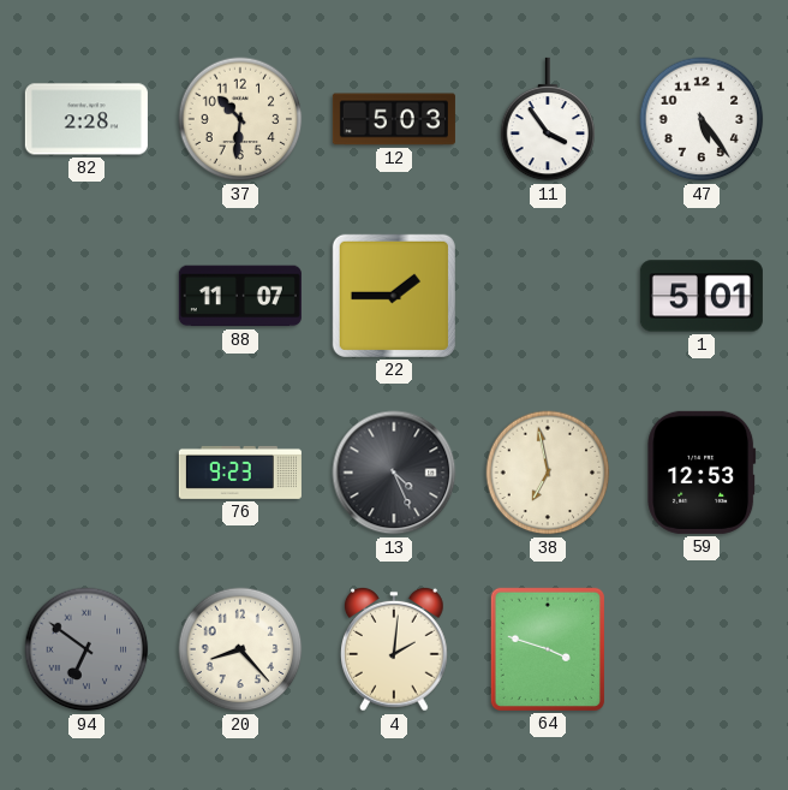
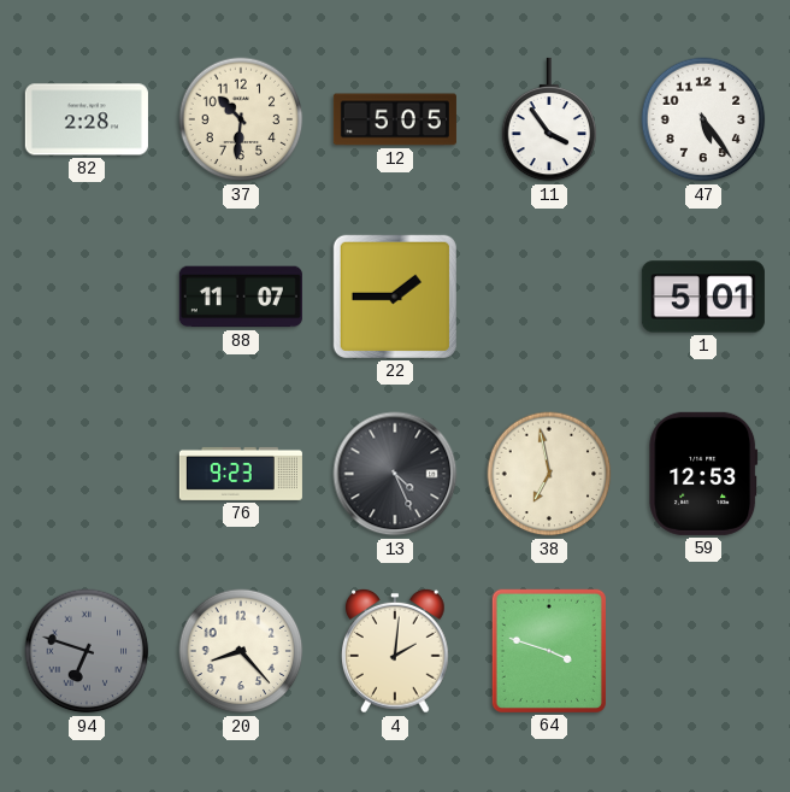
12: 5:03 -> 5:05 (395, 119)
94: 6:51 -> 6:48 (87, 651)
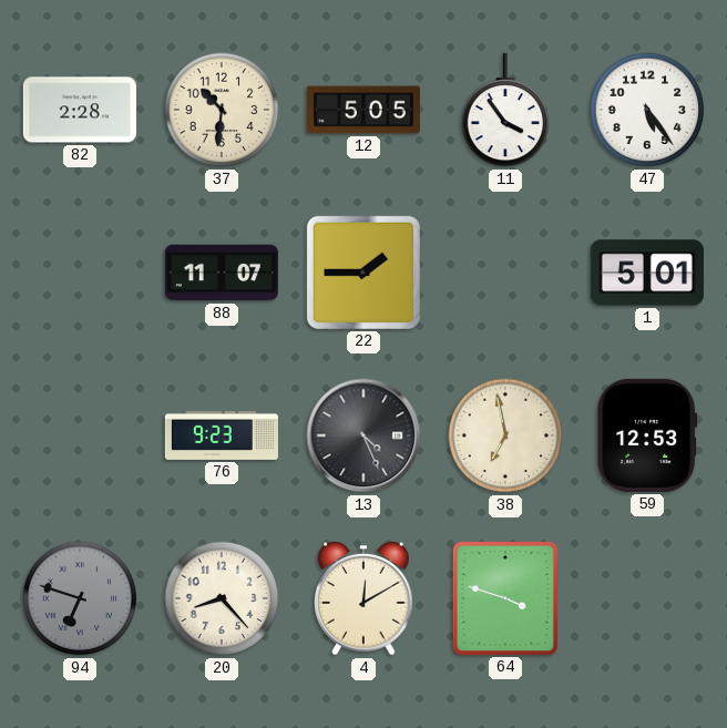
4: 2:01 -> 12:10 (365, 598)
